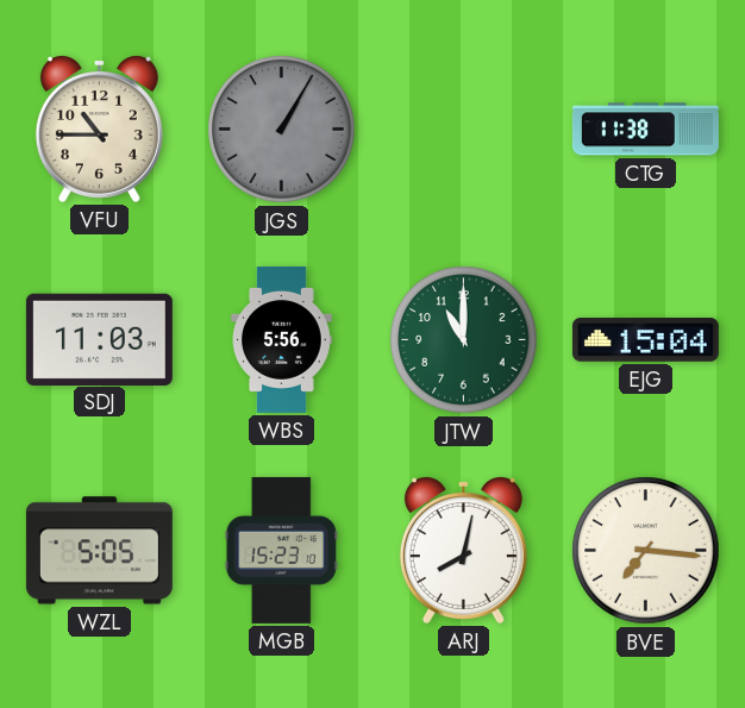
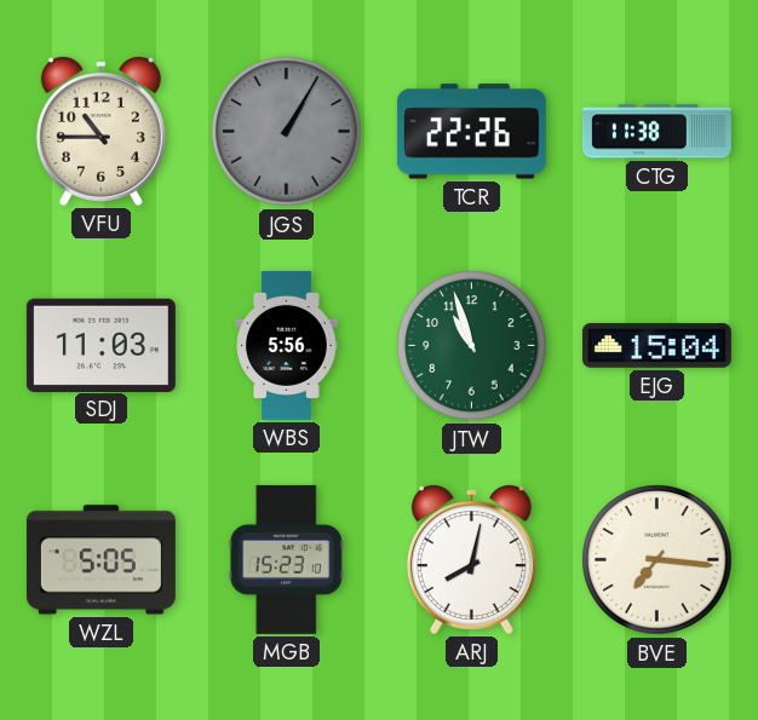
TCR: none -> 22:26 (471, 132)
JTW: 11:00 -> 10:57 (472, 346)
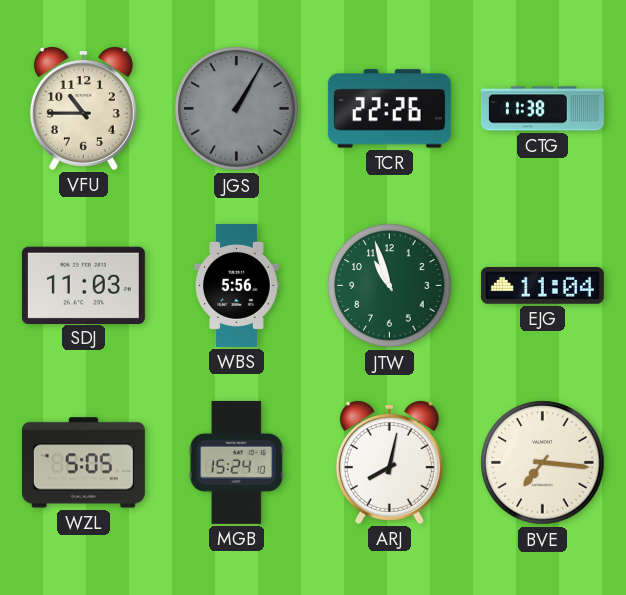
EJG: 15:04 -> 11:04 (542, 286)
MGB: 15:23 -> 15:24 (236, 462)
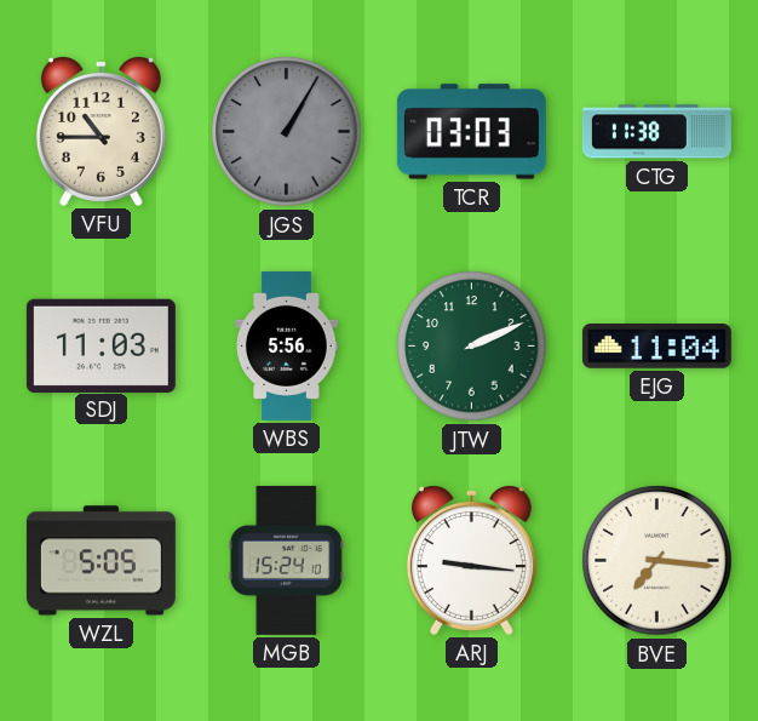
TCR: 22:26 -> 03:03 (471, 132)
JTW: 10:57 -> 2:11 (472, 347)
ARJ: 8:02 -> 9:16 (471, 561)
